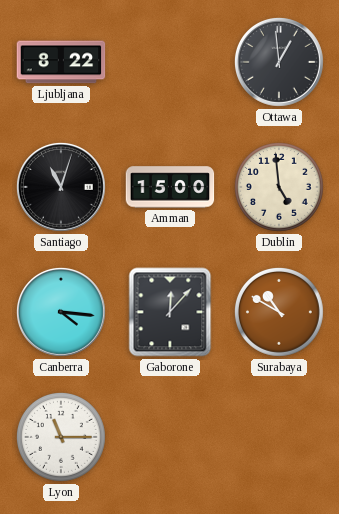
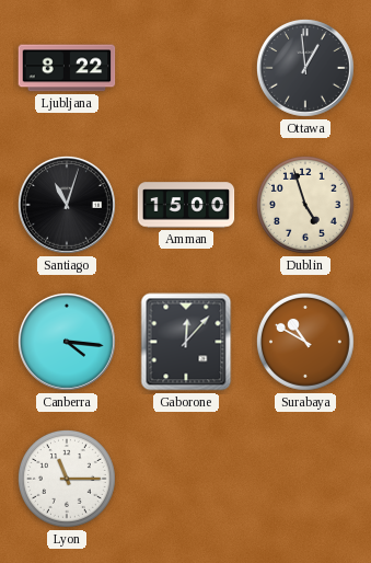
Dublin: 4:59 -> 4:57 (305, 205)
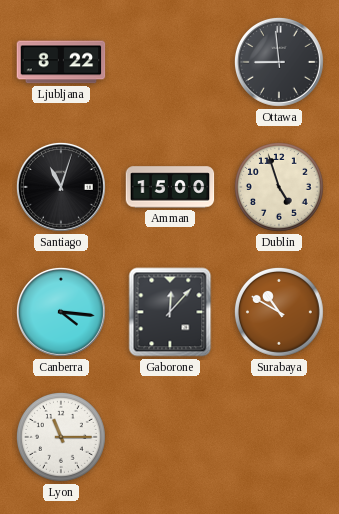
Ottawa: 12:59 -> 8:59 (279, 62)
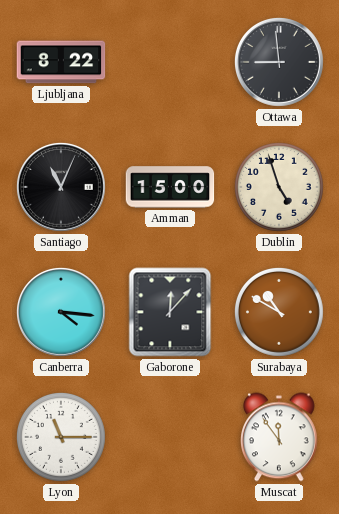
Santiago: 11:03 -> 11:04 (61, 187)
Muscat: none -> 11:54 (280, 437)
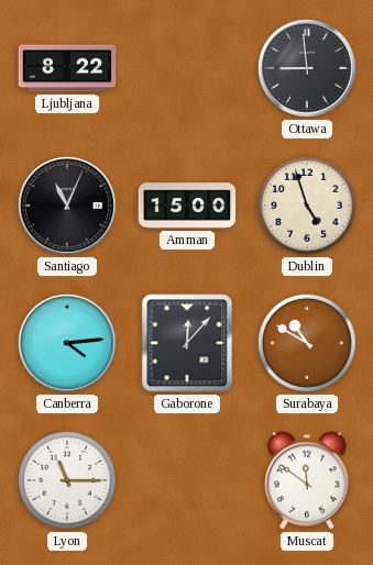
Canberra: 4:16 -> 4:14 (67, 343)
Muscat: 11:54 -> 11:51 (308, 480)
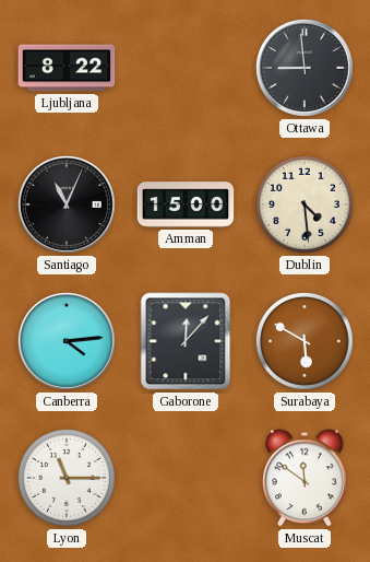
Dublin: 4:57 -> 4:29 (305, 204)
Surabaya: 10:50 -> 5:50 (305, 341)
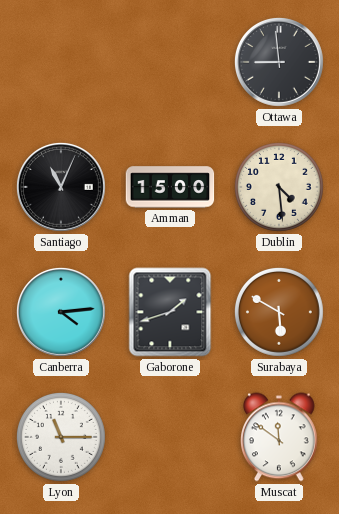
Ljubljana: 8:22 -> none (67, 68)
Gaborone: 12:07 -> 1:42 (170, 312)
